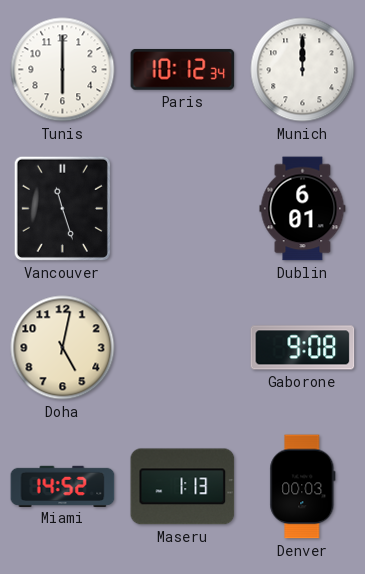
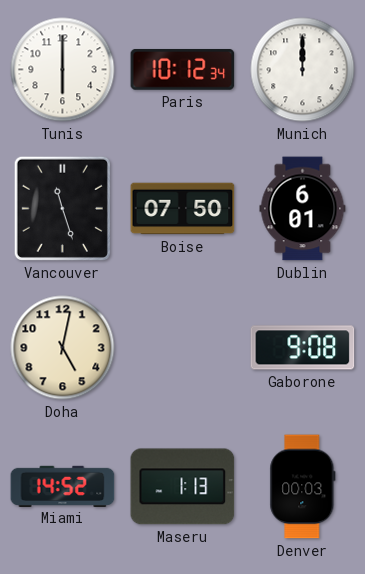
Boise: none -> 07:50 (183, 209)
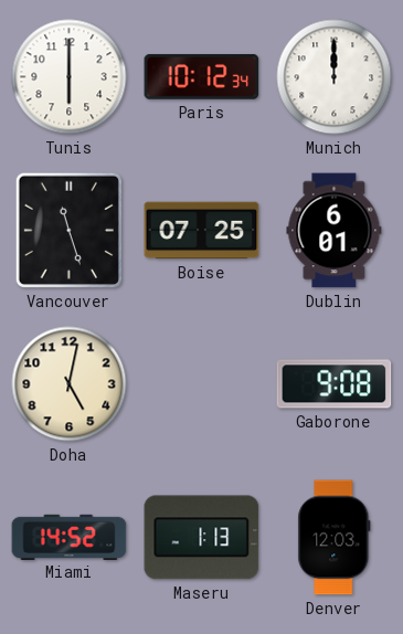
Boise: 07:50 -> 07:25 (202, 231)
Denver: 00:03 -> 12:03 (335, 538)
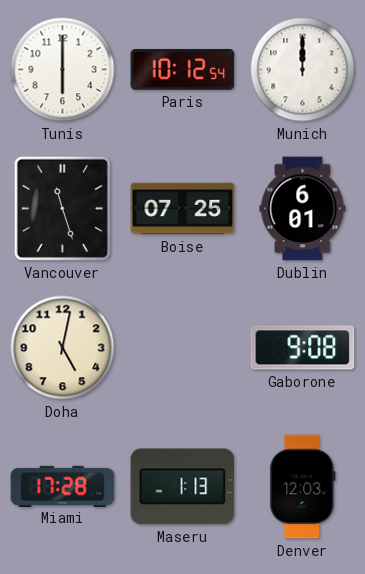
Paris: 10:12:34 -> 10:12:54 (183, 70)
Miami: 14:52 -> 17:28 (63, 486)
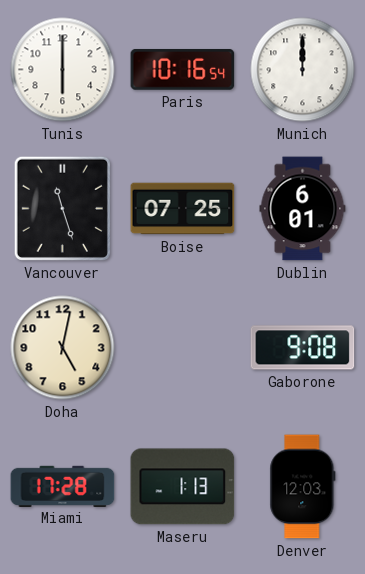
Paris: 10:12 -> 10:16 (183, 70)
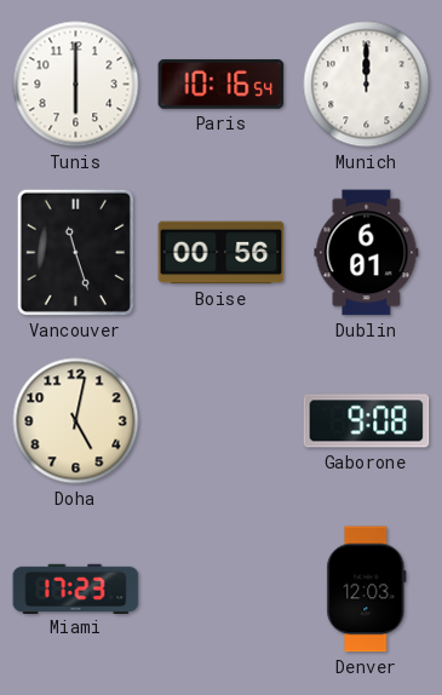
Boise: 07:25 -> 00:56 (222, 253)
Miami: 17:28 -> 17:23 (76, 588)
Maseru: 1:13 -> none (183, 487)
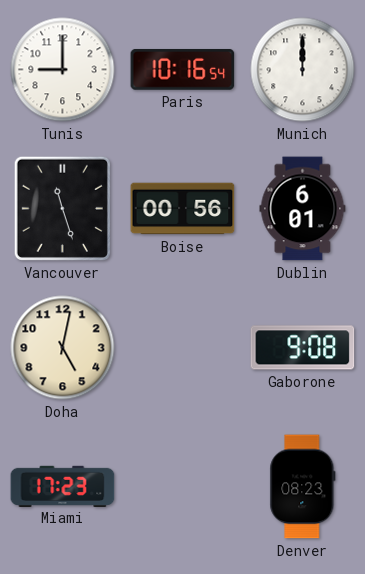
Tunis: 6:00 -> 9:00 (63, 70)
Denver: 12:03 -> 08:23 (303, 487)
